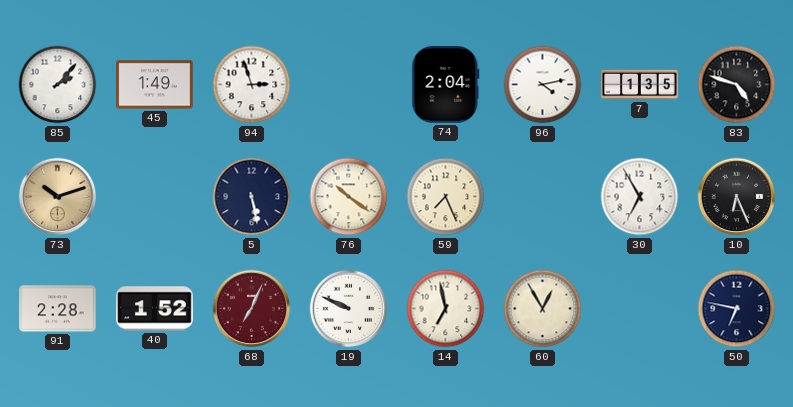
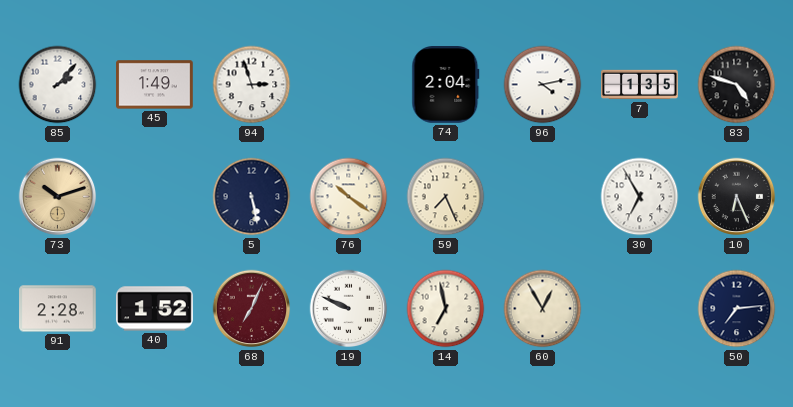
50: 6:47 -> 7:14 (737, 309)
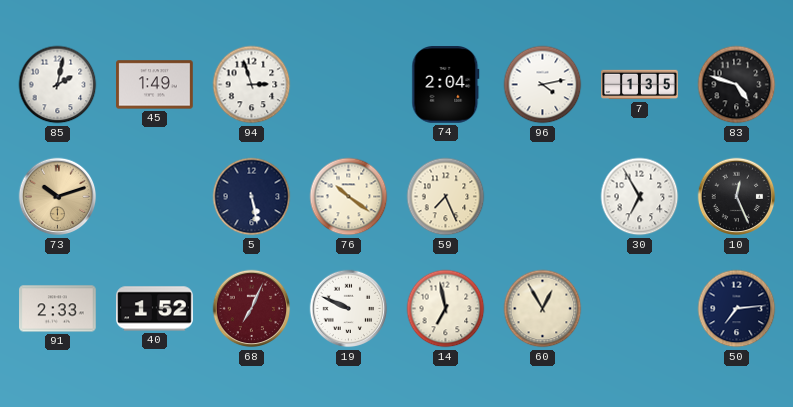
85: 2:07 -> 2:02 (58, 85)
10: 6:26 -> 12:26 (737, 197)
91: 2:28 -> 2:33 (58, 309)
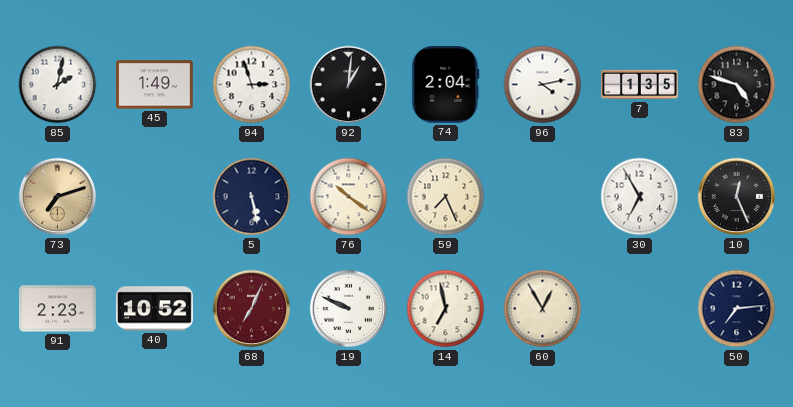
92: none -> 1:01 (349, 85)
73: 10:12 -> 7:12 (58, 197)
91: 2:33 -> 2:23 (58, 309)
40: 1:52 -> 10:52 (155, 309)
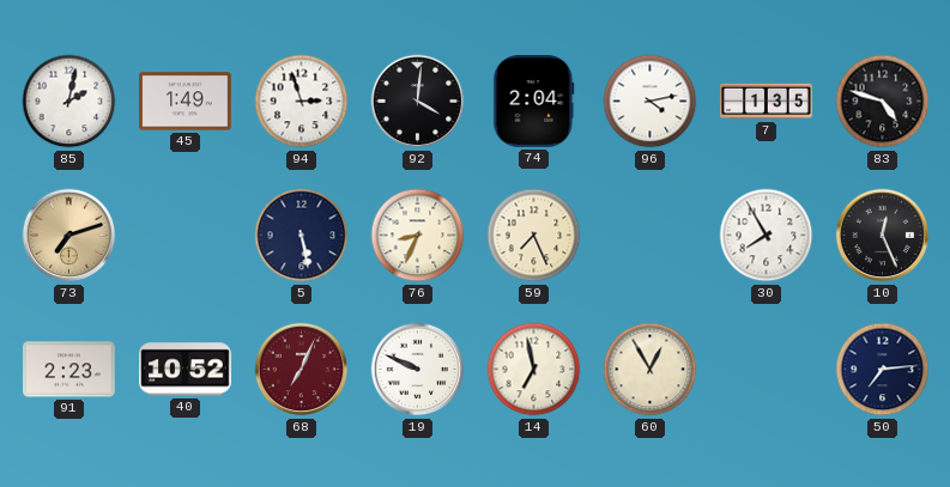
92: 1:01 -> 4:01 (418, 102)
76: 10:21 -> 8:34 (418, 236)
30: 6:55 -> 7:55 (767, 236)
